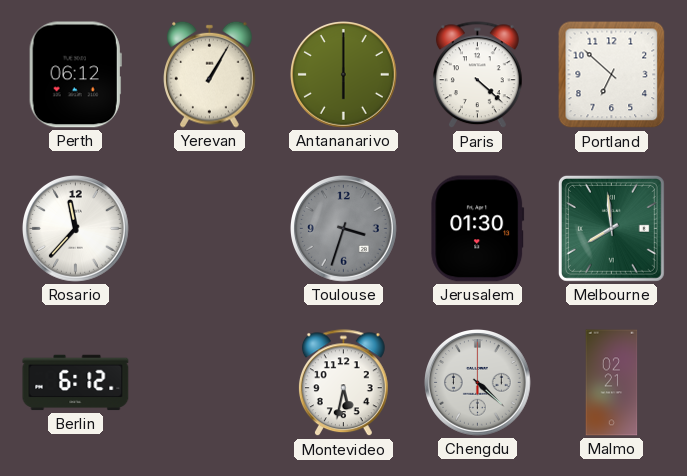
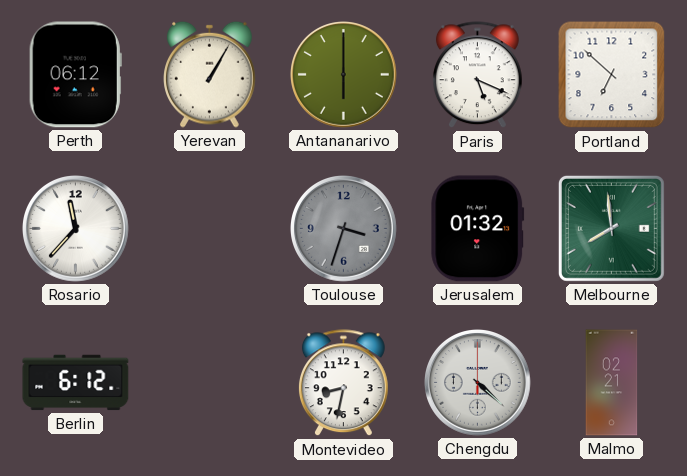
Paris: 4:22 -> 5:19 (477, 75)
Jerusalem: 01:30 -> 01:32 (478, 229)
Montevideo: 5:32 -> 8:32 (343, 383)
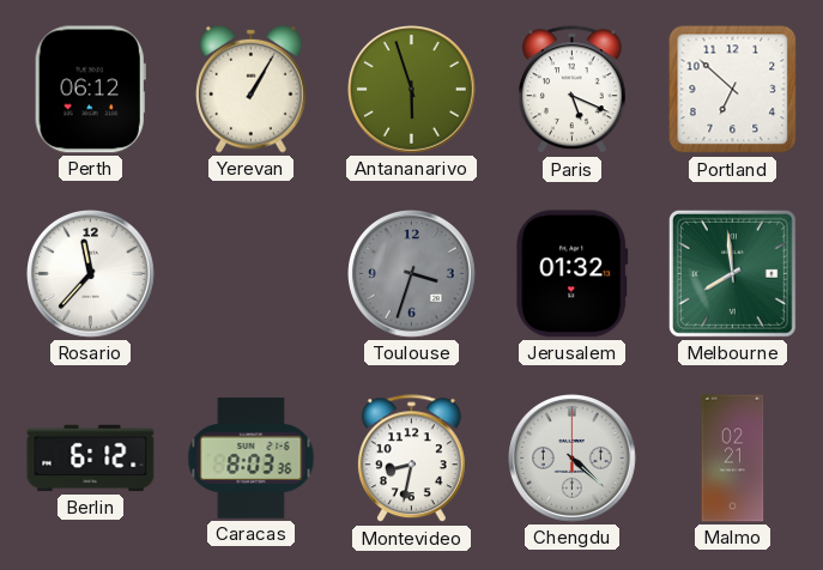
Antananarivo: 6:00 -> 5:57 (412, 90)
Caracas: none -> 8:03 (252, 457)
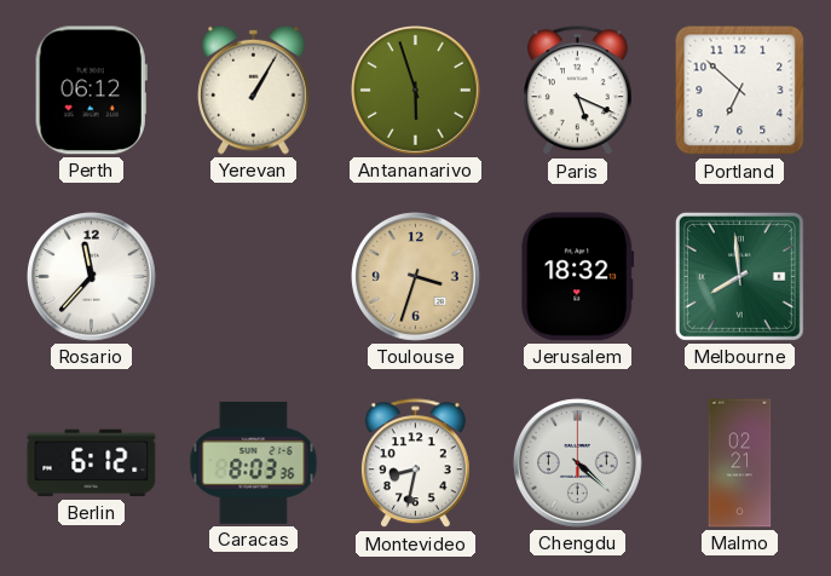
Toulouse dial: grey -> champagne (416, 277)
Jerusalem: 01:32 -> 18:32 (578, 277)
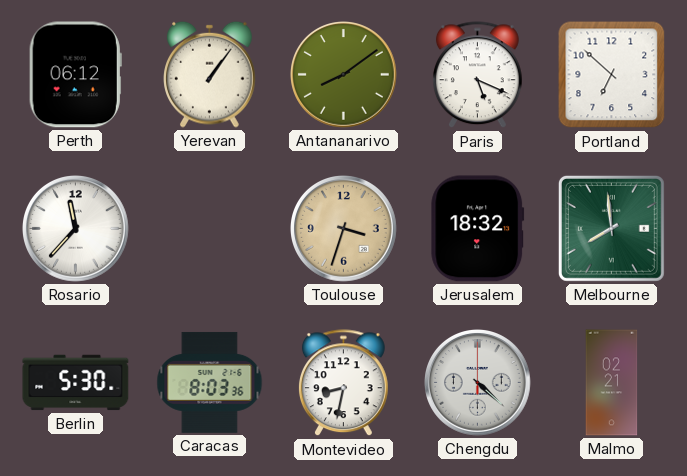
Yerevan: 1:05 -> 1:06 (210, 74)
Antananarivo: 5:57 -> 8:09 (344, 75)
Berlin: 6:12 -> 5:30 (76, 383)
